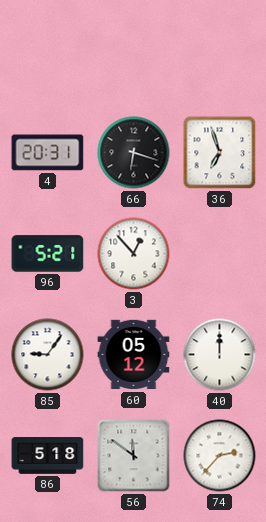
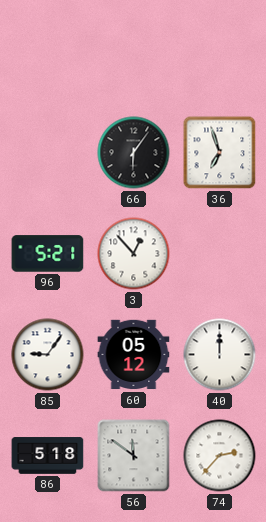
4: 20:31 -> none (48, 153)
66: 6:18 -> 6:06 (134, 153)
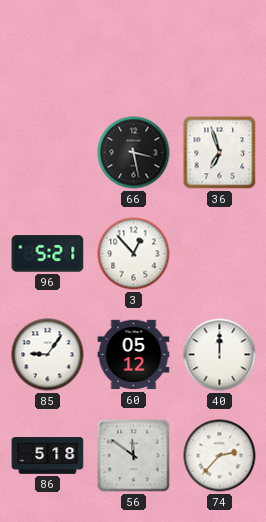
66: 6:06 -> 3:28 (134, 153)
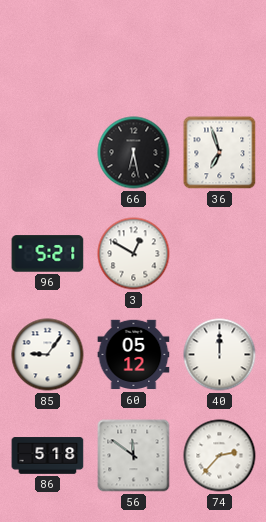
66: 3:28 -> 6:28 (134, 153)
3: 12:53 -> 12:50 (134, 254)
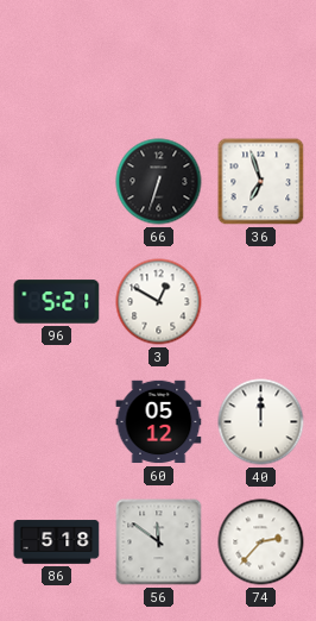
66: 6:28 -> 6:33 (159, 182)
85: 9:06 -> none (48, 355)
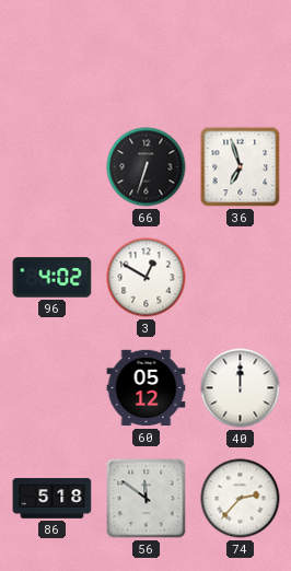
96: 5:21 -> 4:02 (53, 278)
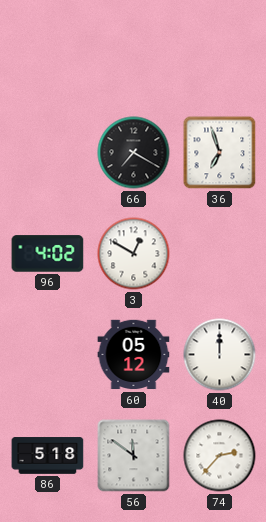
66: 6:33 -> 7:20 (134, 153)
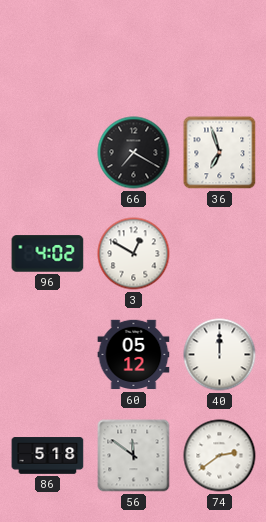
74: 2:37 -> 2:39 (220, 456)
